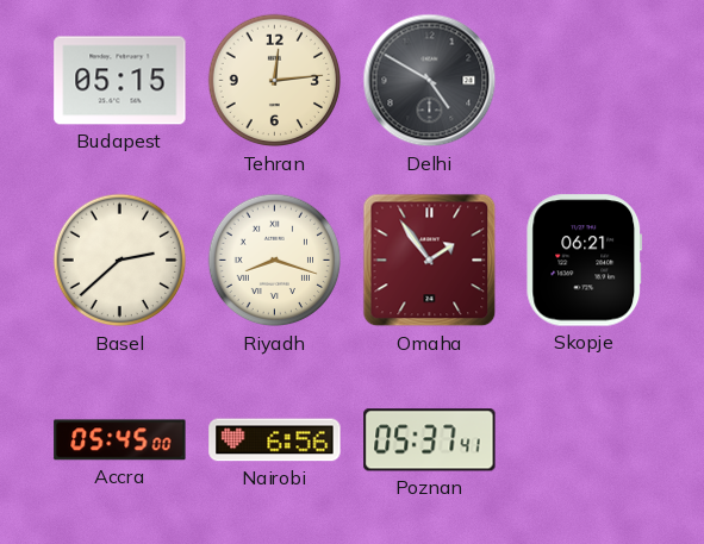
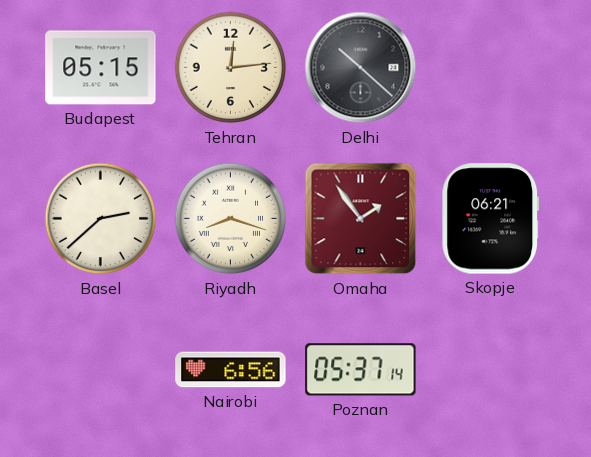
Delhi: 4:50 -> 10:22 (361, 68)
Accra: 05:45 -> none (120, 440)
Poznan: 05:37:41 -> 05:37:14 (361, 370)
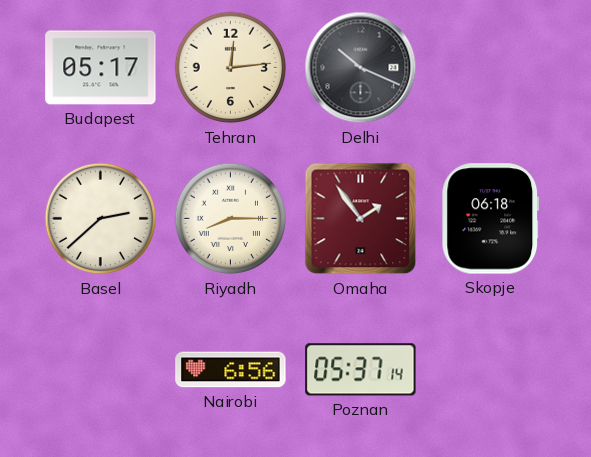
Budapest: 05:15 -> 05:17 (101, 68)
Delhi: 10:22 -> 10:19 (361, 68)
Riyadh: 8:18 -> 8:15 (231, 219)
Skopje: 06:21 -> 06:18 (491, 219)
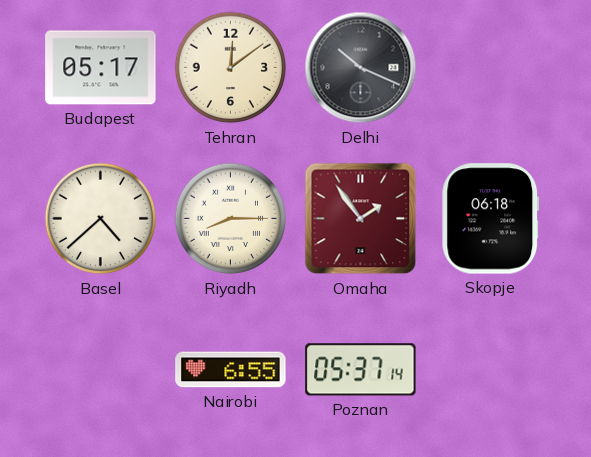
Tehran: 12:14 -> 12:09 (231, 68)
Basel: 2:38 -> 4:38 (101, 219)
Nairobi: 6:56 -> 6:55 (231, 370)
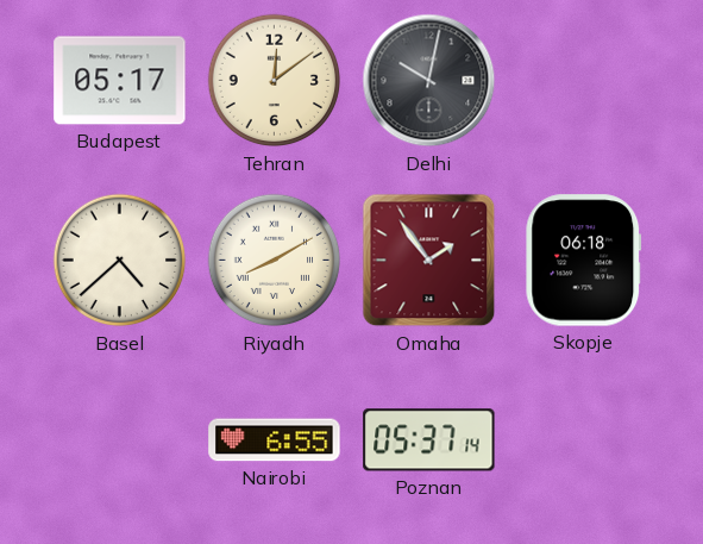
Delhi: 10:19 -> 10:02 (429, 81)
Riyadh: 8:15 -> 8:10 (275, 261)
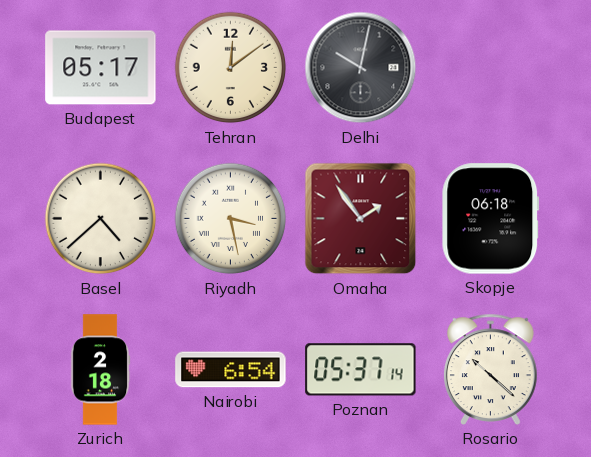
Riyadh: 8:10 -> 3:28 (231, 219)
Zurich: none -> 2:18 (100, 370)
Nairobi: 6:55 -> 6:54 (231, 370)
Rosario: none -> 10:22 (490, 369)
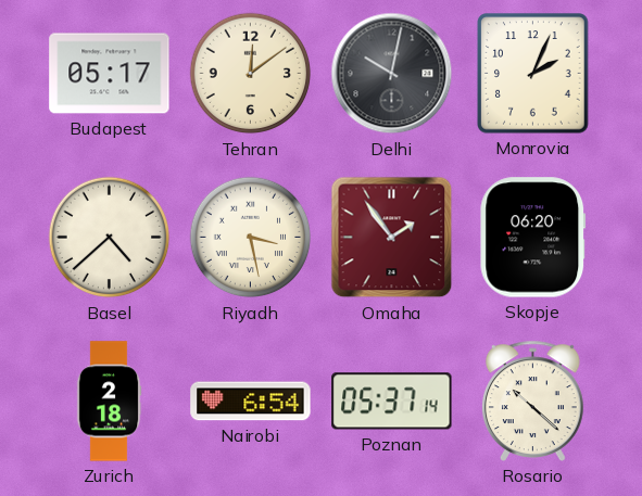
Monrovia: none -> 2:04 (533, 74)
Skopje: 06:18 -> 06:20 (533, 238)
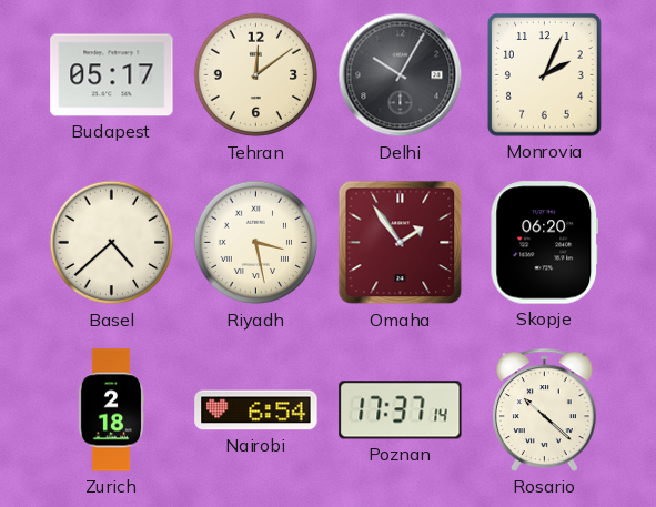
Delhi: 10:02 -> 10:05 (401, 75)
Poznan: 05:37 -> 17:37 (401, 410)
